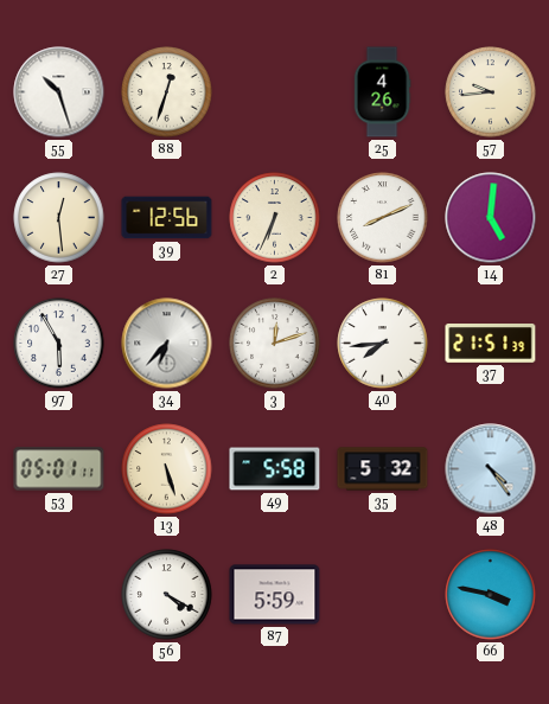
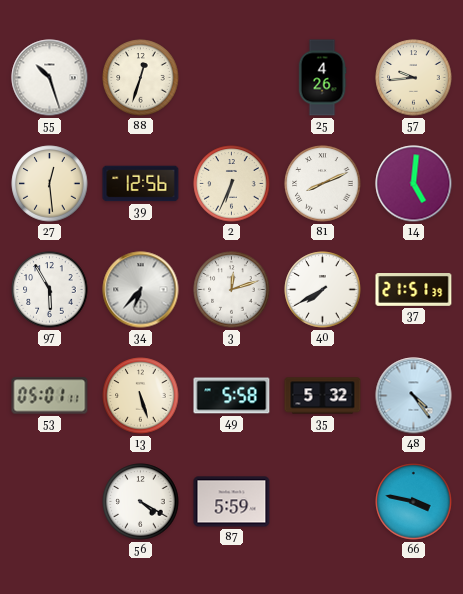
40: 7:44 -> 7:40 (323, 290)
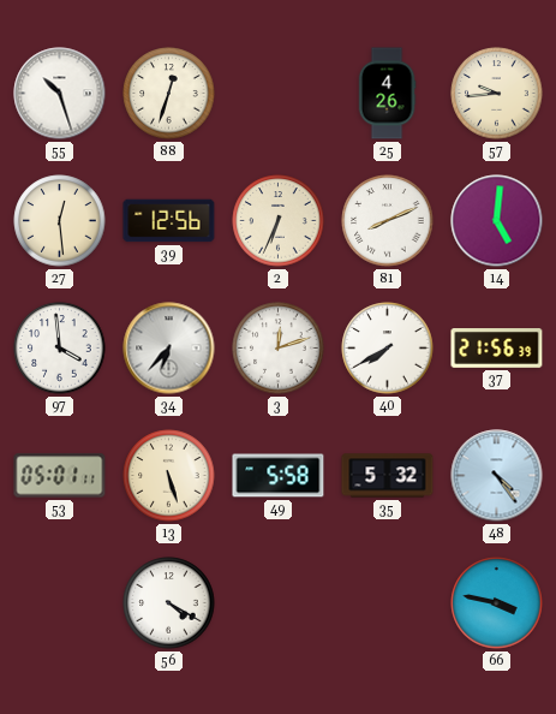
97: 5:55 -> 3:59 (60, 349)
37: 21:51 -> 21:56 (497, 349)
87: 5:59 -> none (232, 502)
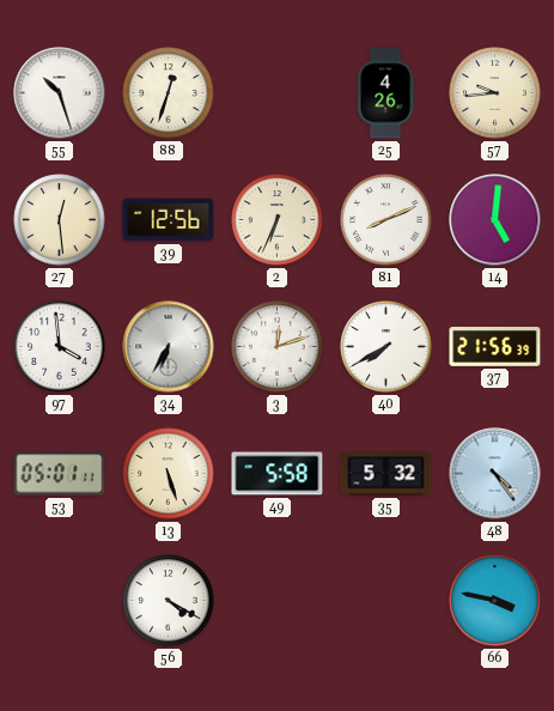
34: 6:37 -> 6:35 (169, 347)
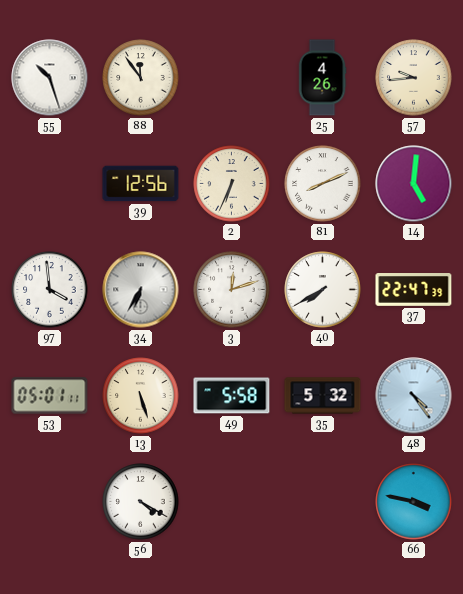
88: 12:33 -> 11:54 (141, 78)
27: 12:29 -> none (60, 220)
37: 21:56 -> 22:47 (414, 290)
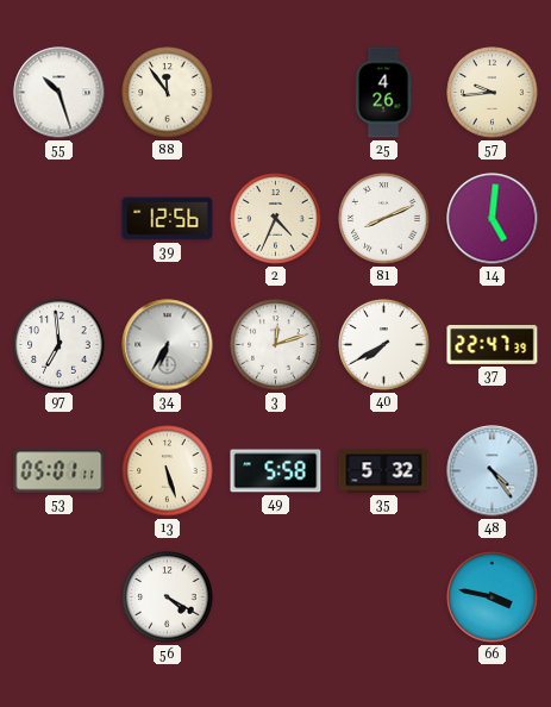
2: 6:34 -> 4:34 (276, 219)
97: 3:59 -> 6:59 (60, 345)
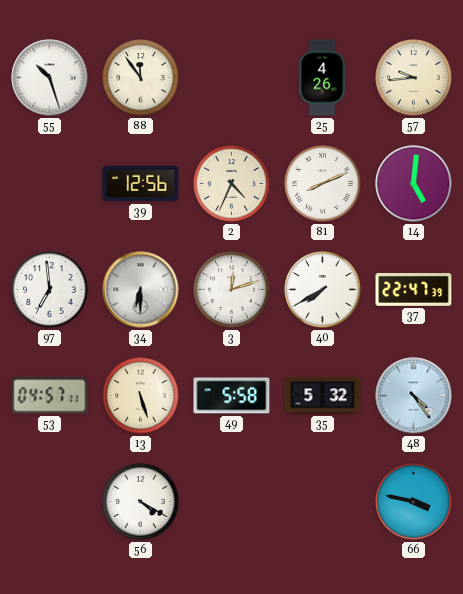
34: 6:35 -> 6:30 (141, 290)
53: 05:01 -> 04:57 (50, 396)
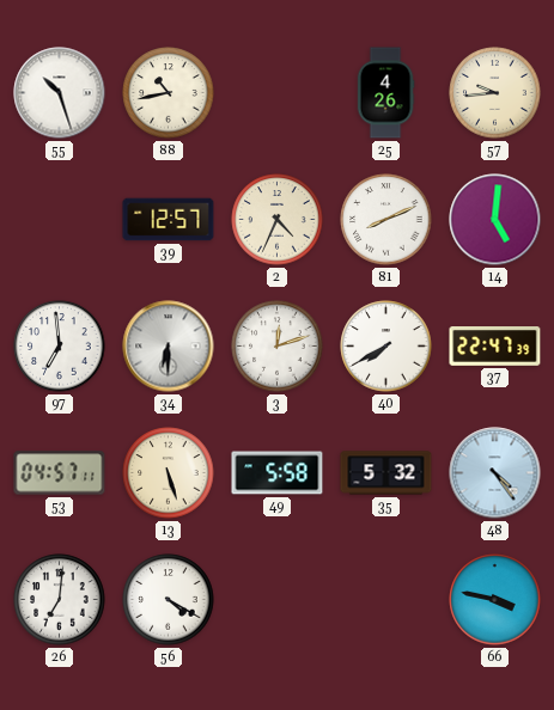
88: 11:54 -> 10:43 (169, 93)
39: 12:56 -> 12:57 (169, 220)
26: none -> 7:01 (60, 600)
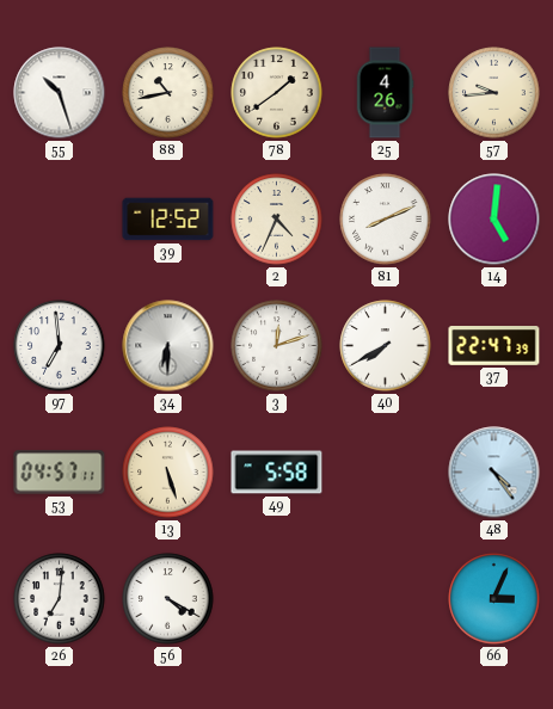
78: none -> 1:39 (277, 93)
39: 12:57 -> 12:52 (168, 220)
35: 5:32 -> none (386, 473)
66: 3:47 -> 3:04 (494, 599)
